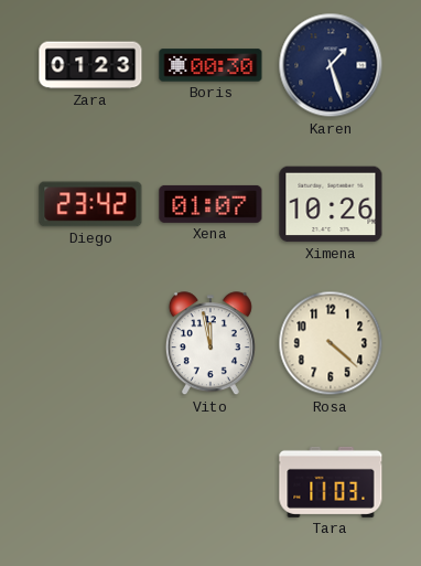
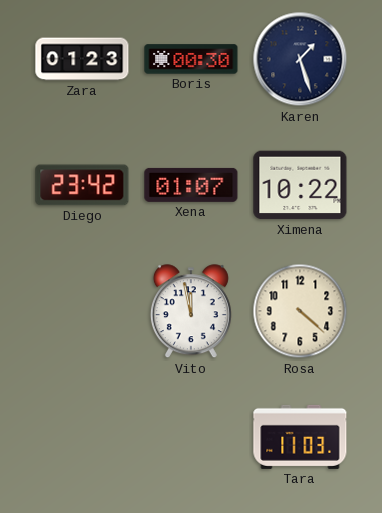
Ximena: 10:26 -> 10:22 (300, 185)
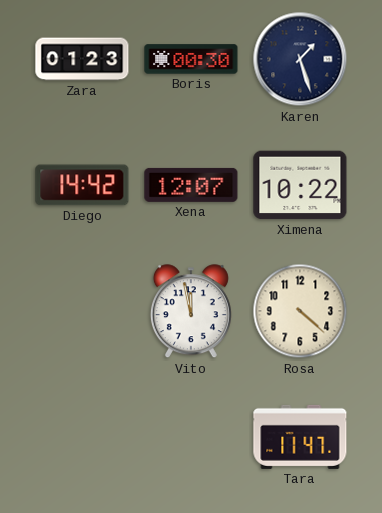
Diego: 23:42 -> 14:42 (82, 185)
Xena: 01:07 -> 12:07 (191, 185)
Tara: 11:03 -> 11:47 (300, 437)
